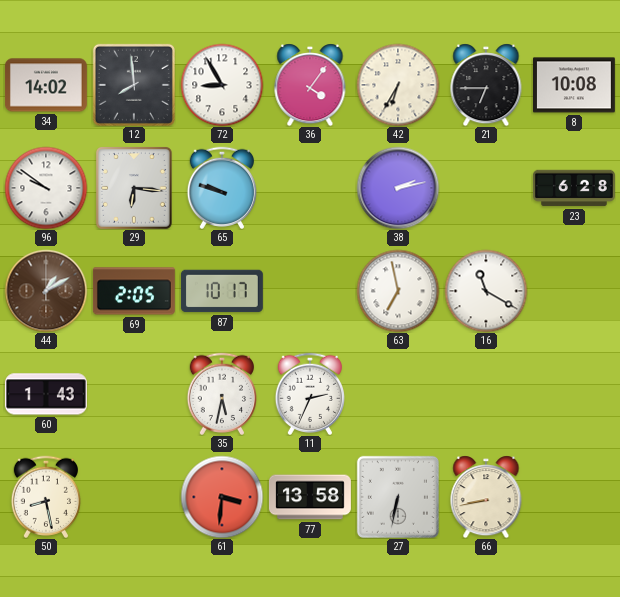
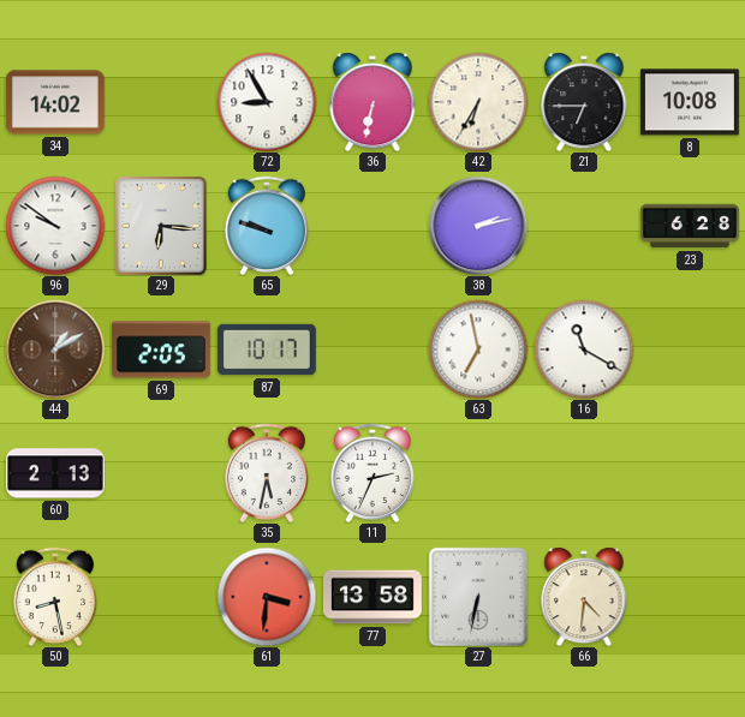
12: 7:59 -> none (134, 85)
36: 4:06 -> 6:32 (372, 102)
60: 1:43 -> 2:13 (55, 473)
66: 8:43 -> 4:31 (584, 597)
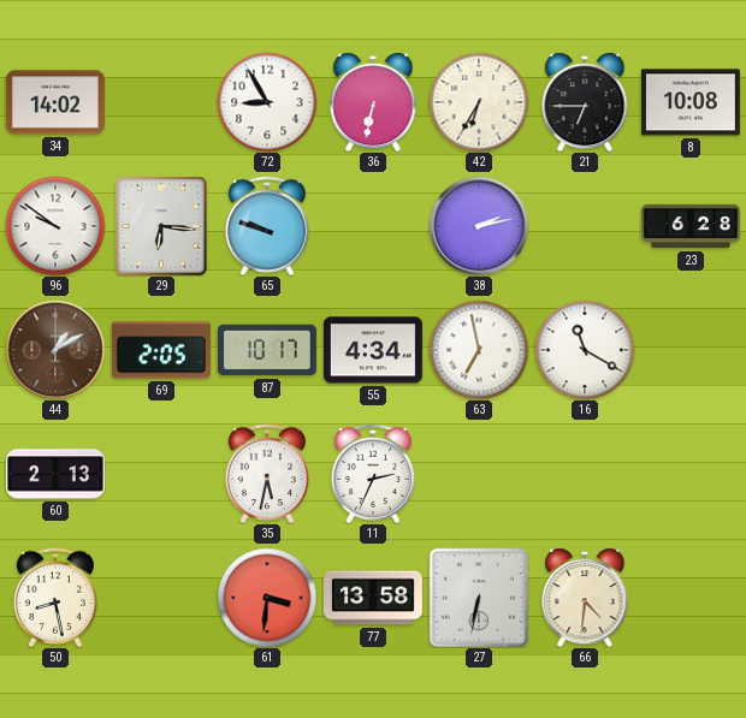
55: none -> 4:34 (373, 350)
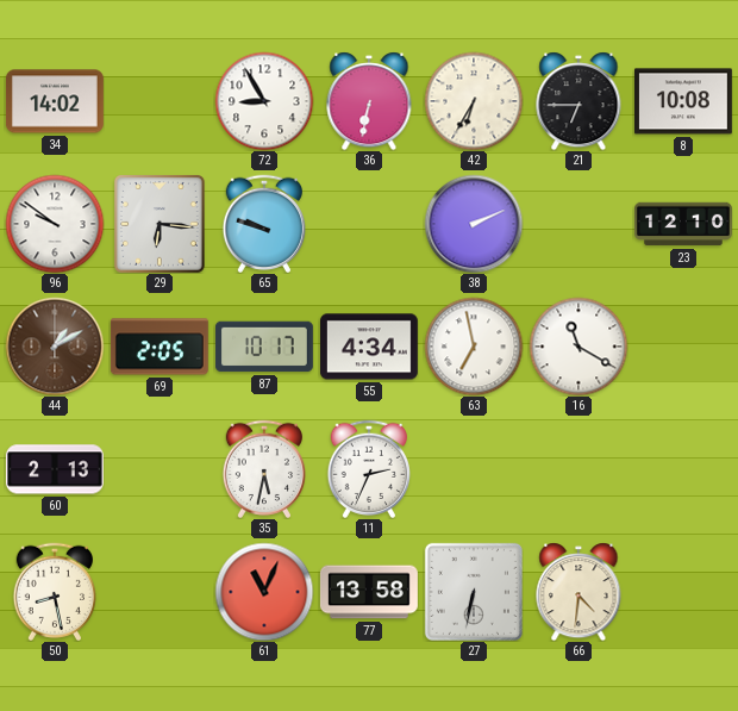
38: 2:13 -> 2:11 (474, 224)
23: 6:28 -> 12:10 (683, 224)
61: 3:31 -> 11:04 (264, 592)
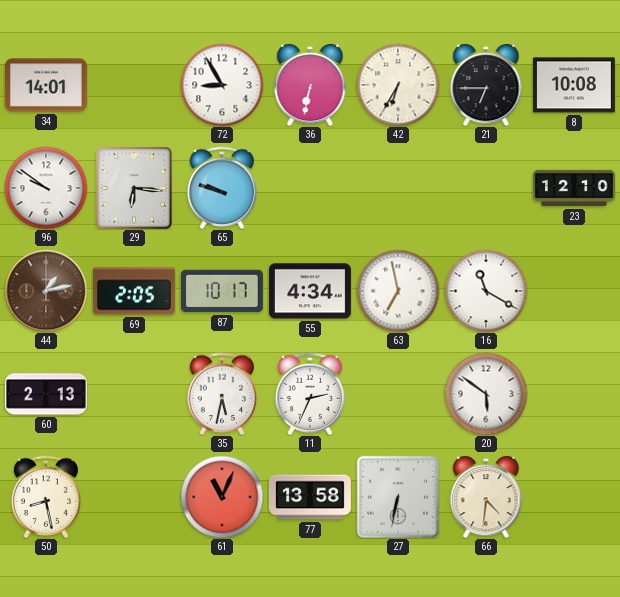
34: 14:02 -> 14:01 (46, 85)
38: 2:11 -> none (474, 224)
44: 1:10 -> 1:13 (46, 291)
20: none -> 5:51 (486, 394)
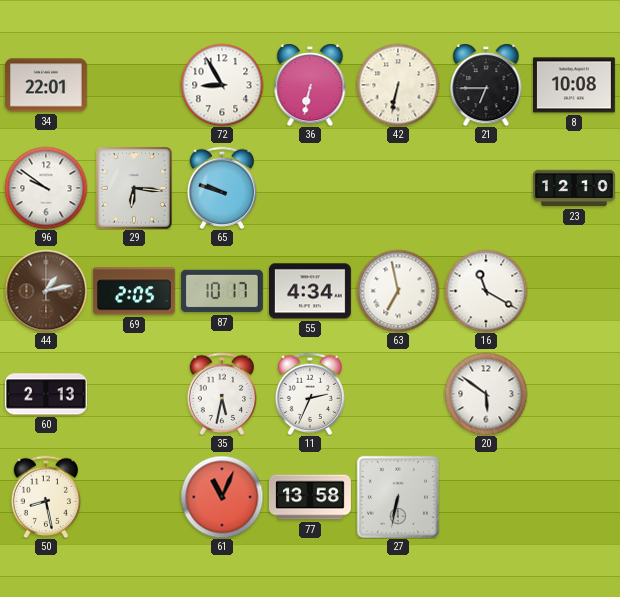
34: 14:01 -> 22:01 (46, 85)
42: 6:35 -> 6:32 (398, 85)
66: 4:31 -> none (486, 497)
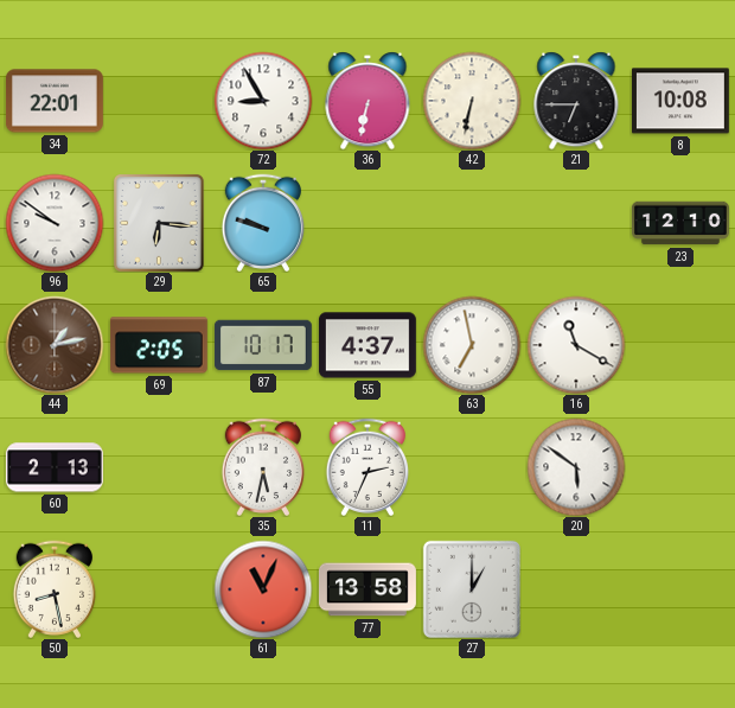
55: 4:34 -> 4:37 (367, 345)
27: 6:32 -> 1:00 (472, 589)
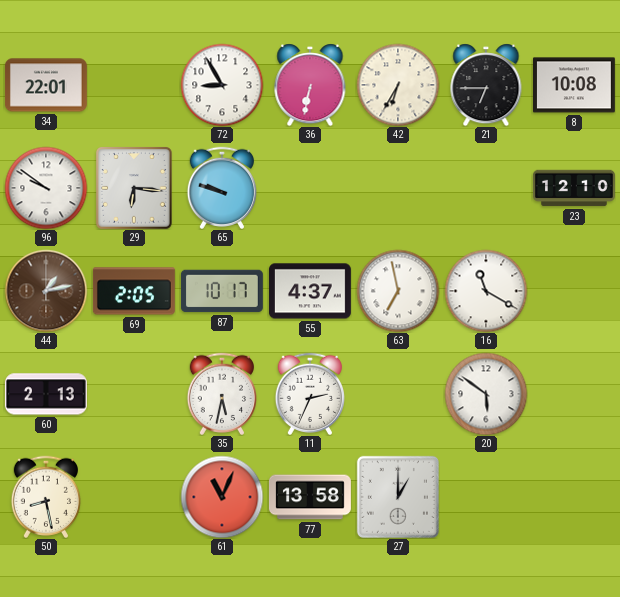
42: 6:32 -> 6:35 (398, 85)
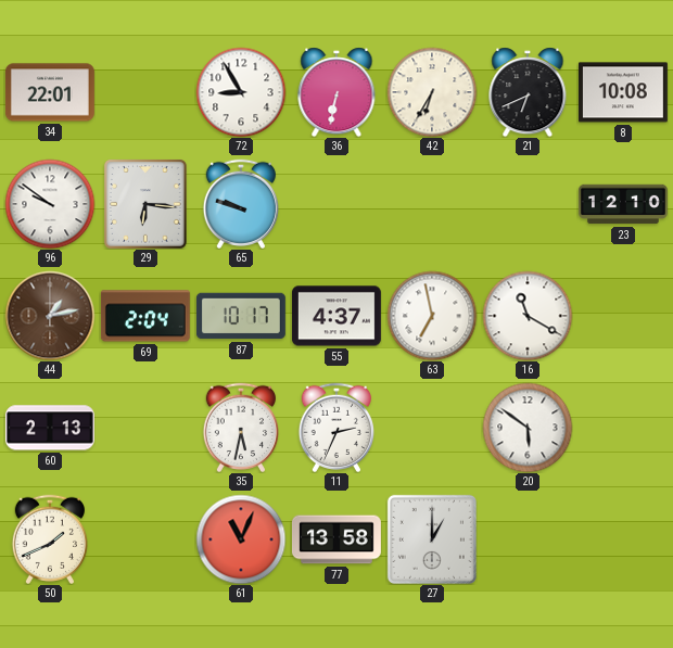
21: 6:45 -> 6:41 (528, 92)
69: 2:05 -> 2:04 (145, 316)
50: 8:28 -> 1:41 (49, 539)
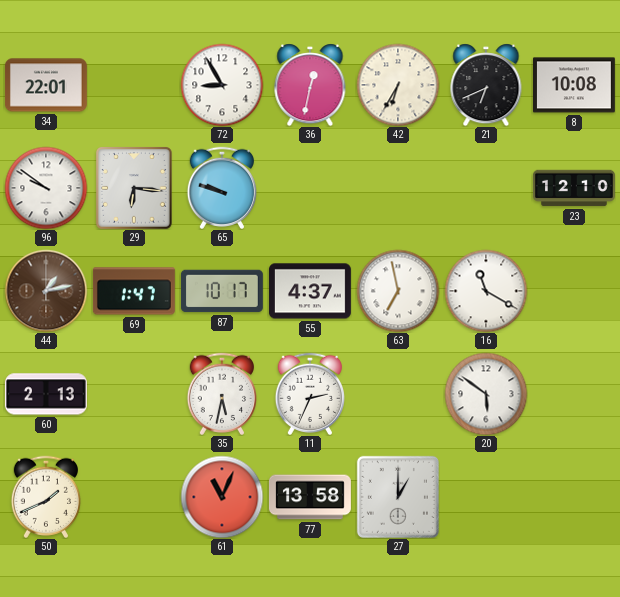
36: 6:32 -> 12:32 (310, 85)
69: 2:04 -> 1:47 (134, 291)
